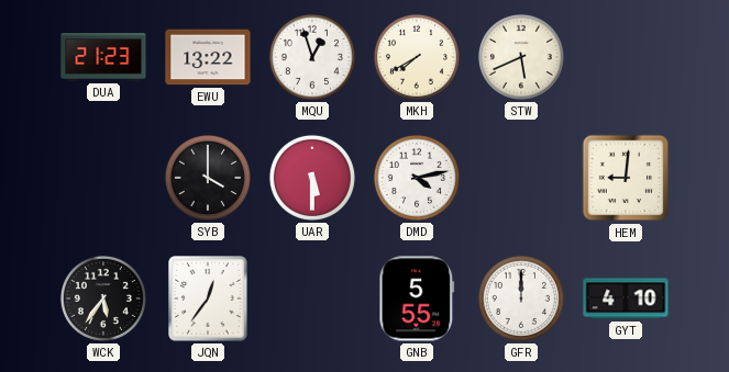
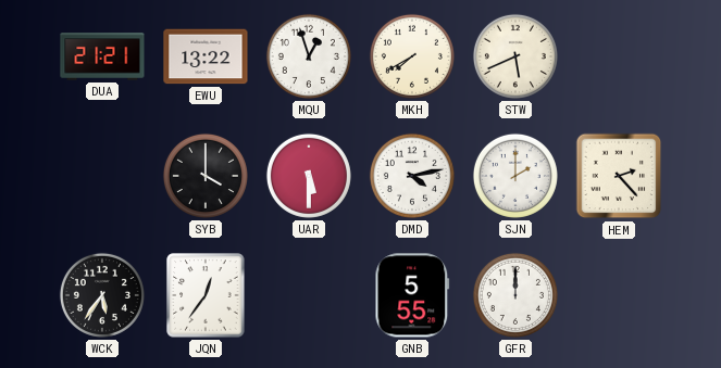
DUA: 21:23 -> 21:21 (102, 56)
SJN: none -> 2:00 (515, 176)
HEM: 9:01 -> 2:23 (619, 176)
GYT: 4:10 -> none (626, 298)
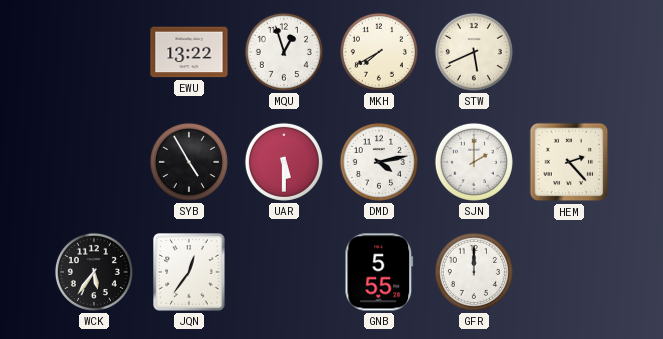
DUA: 21:21 -> none (102, 56)
SYB: 4:00 -> 4:55 (189, 162)
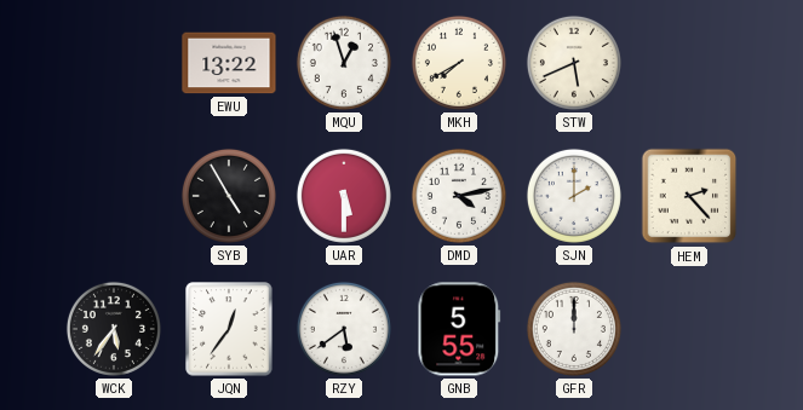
RZY: none -> 5:39 (344, 329)
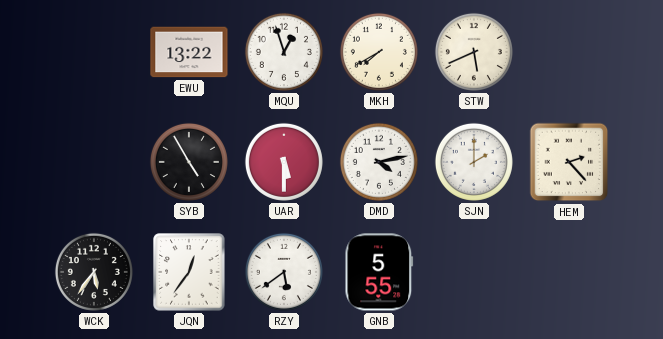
GFR: 12:00 -> none (574, 329)
